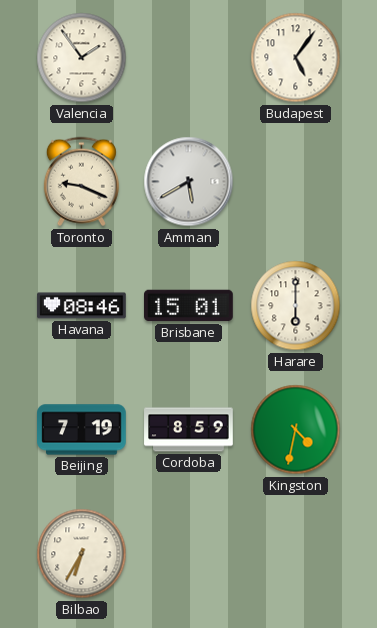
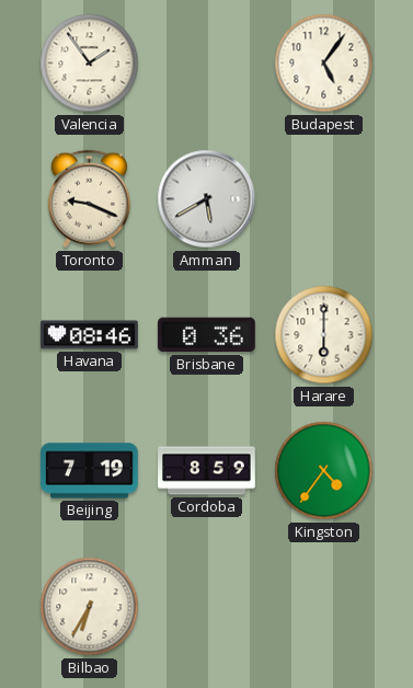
Brisbane: 15:01 -> 0:36 (207, 335)
Kingston: 4:32 -> 4:36 (324, 471)
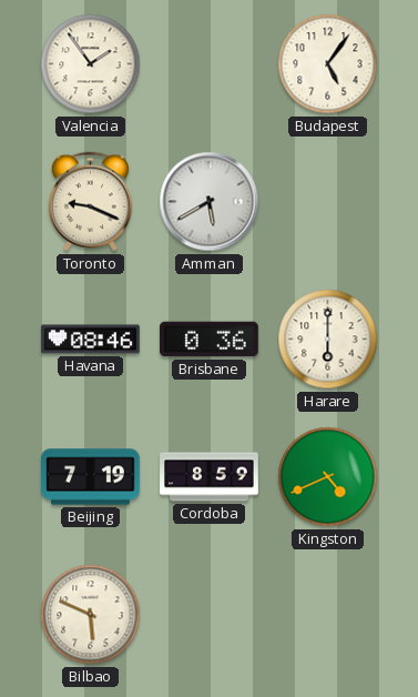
Kingston: 4:36 -> 4:41 (328, 477)
Bilbao: 6:35 -> 5:49 (91, 615)
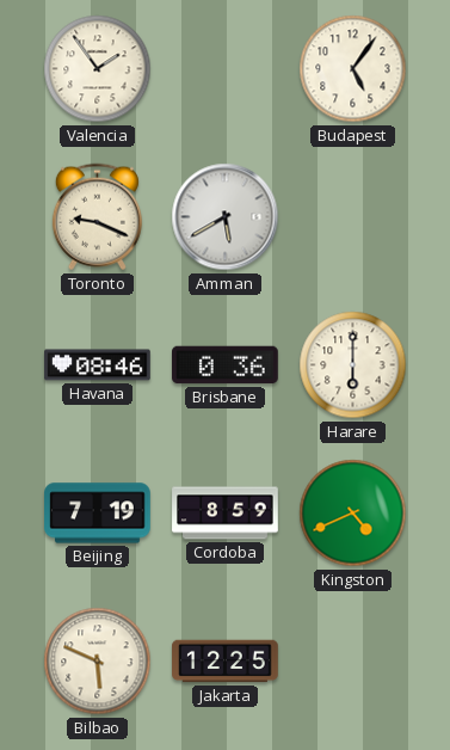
Jakarta: none -> 12:25 (226, 662)
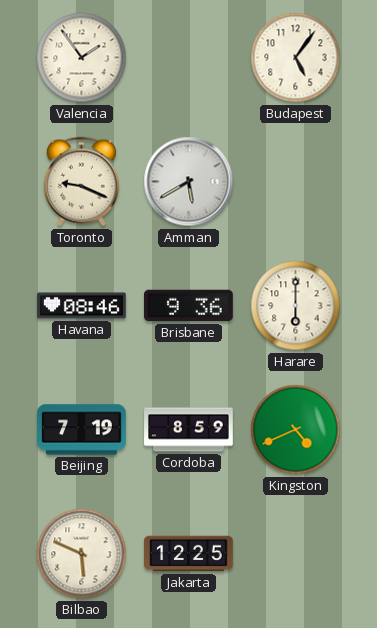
Brisbane: 0:36 -> 9:36 (189, 306)
